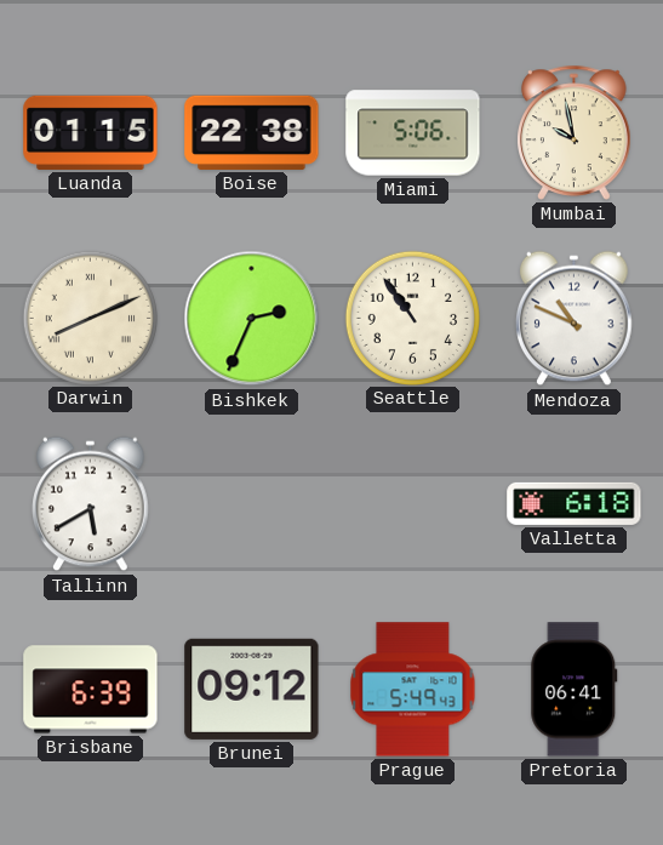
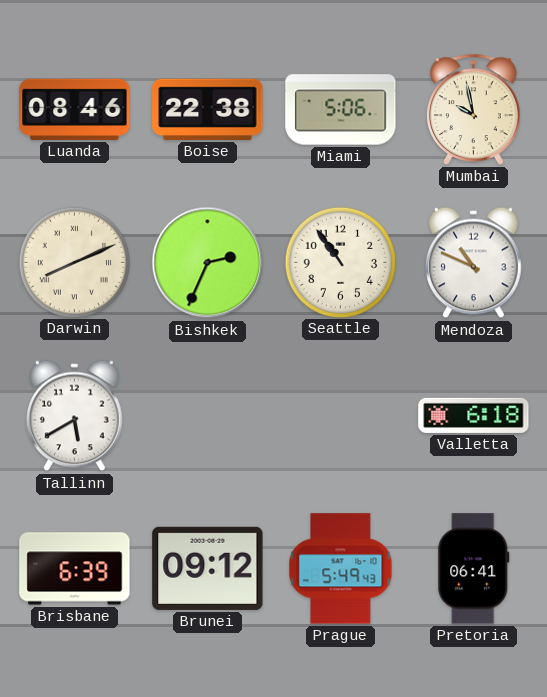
Luanda: 01:15 -> 08:46 (75, 109)
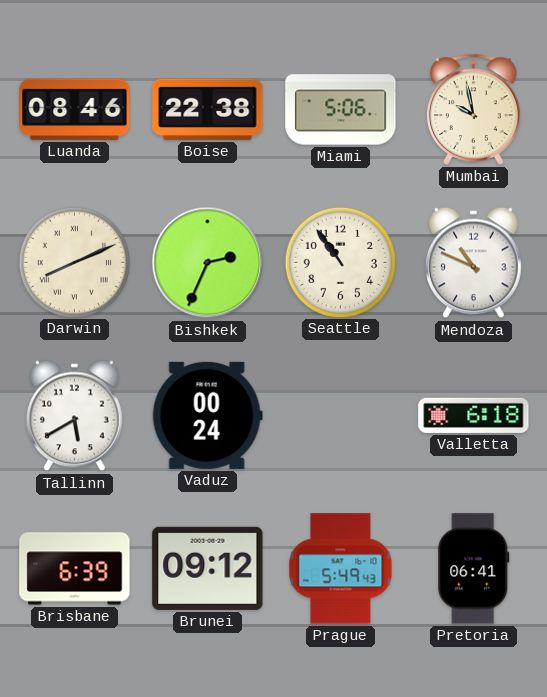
Vaduz: none -> 00:24 (207, 415)
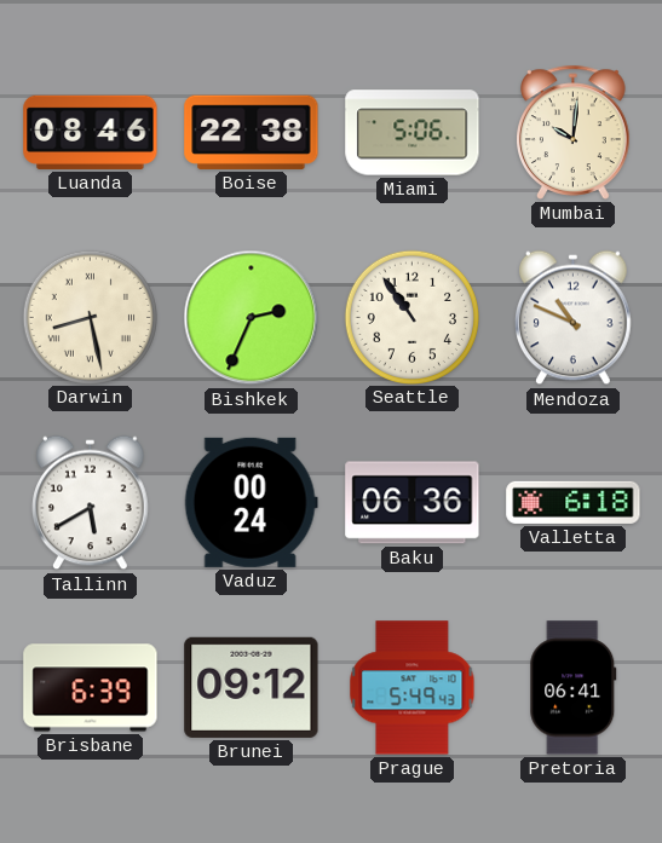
Mumbai: 9:58 -> 10:01 (574, 132)
Darwin: 8:11 -> 8:28 (90, 317)
Baku: none -> 06:36 (413, 503)
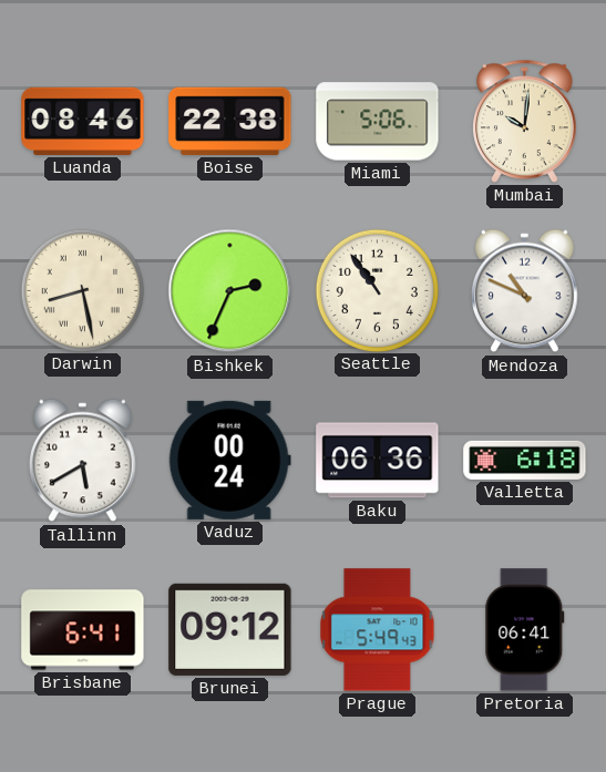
Brisbane: 6:39 -> 6:41 (83, 630)
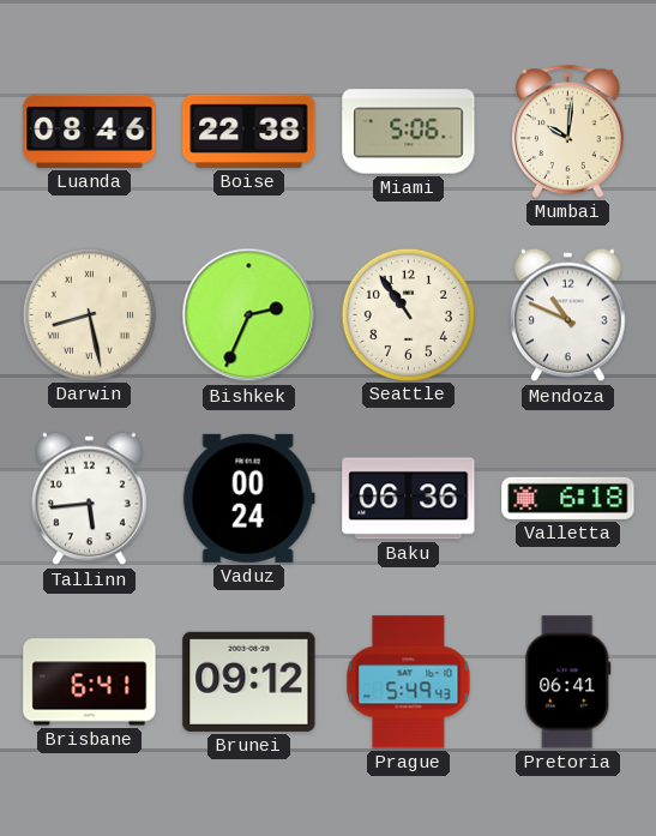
Tallinn: 5:40 -> 5:44 (90, 499)
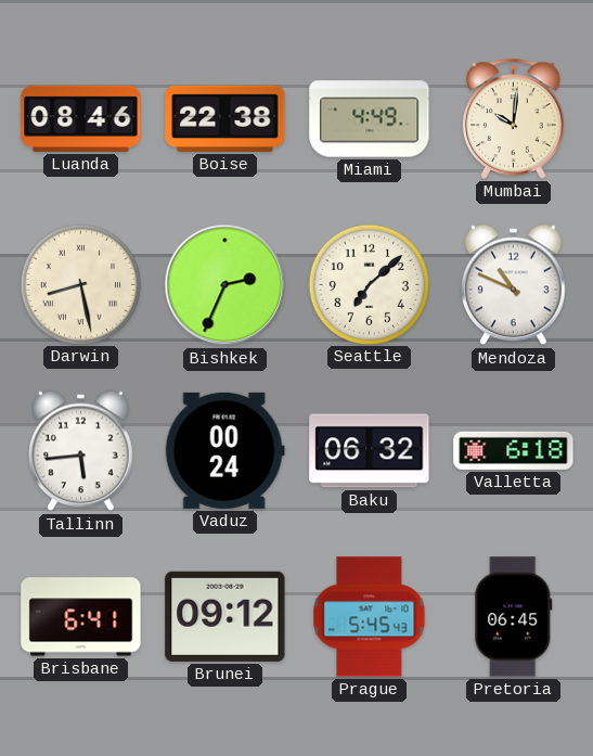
Miami: 5:06 -> 4:49 (370, 119)
Seattle: 10:54 -> 7:08 (369, 284)
Baku: 06:36 -> 06:32 (370, 451)
Prague: 5:49 -> 5:45 (370, 617)
Pretoria: 06:41 -> 06:45 (514, 617)
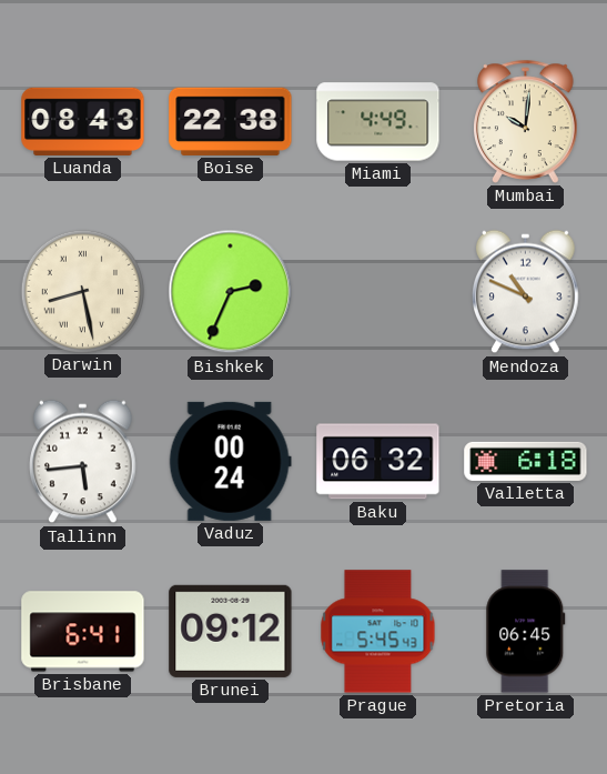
Luanda: 08:46 -> 08:43 (83, 121)
Seattle: 7:08 -> none (369, 284)
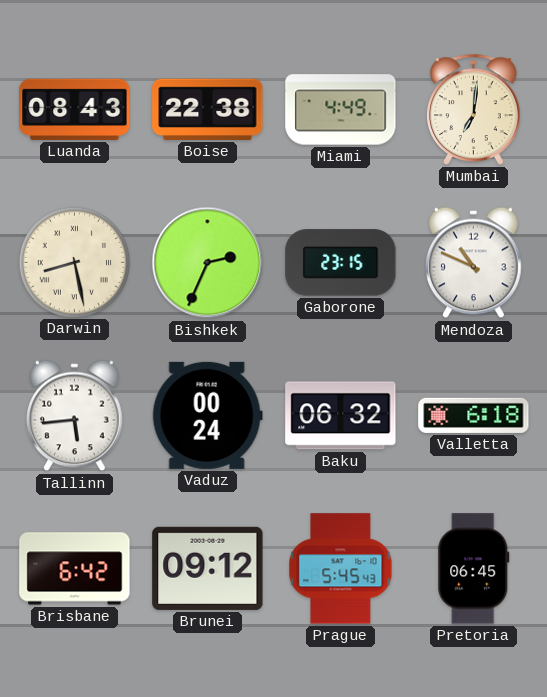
Mumbai: 10:01 -> 7:01 (474, 109)
Gaborone: none -> 23:15 (341, 263)
Brisbane: 6:41 -> 6:42 (75, 569)
